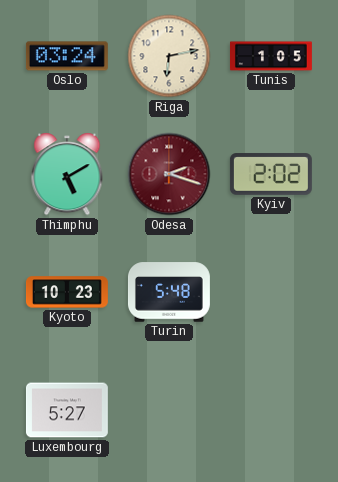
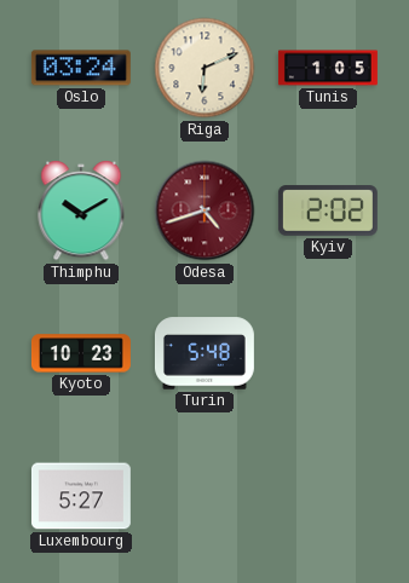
Riga: 6:13 -> 6:11 (204, 68)
Thimphu: 5:10 -> 10:10 (81, 210)
Odesa: 2:18 -> 4:42 (204, 210)
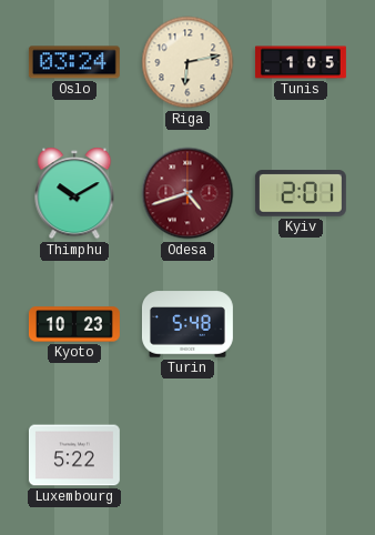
Riga: 6:11 -> 6:13 (187, 62)
Kyiv: 2:02 -> 2:01 (301, 193)
Luxembourg: 5:27 -> 5:22 (74, 455)
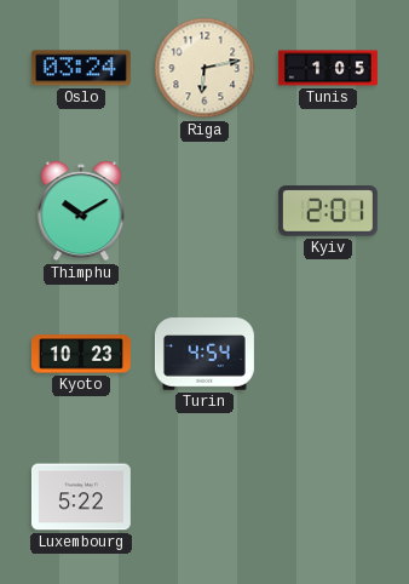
Odesa: 4:42 -> none (187, 193)
Turin: 5:48 -> 4:54 (204, 354)
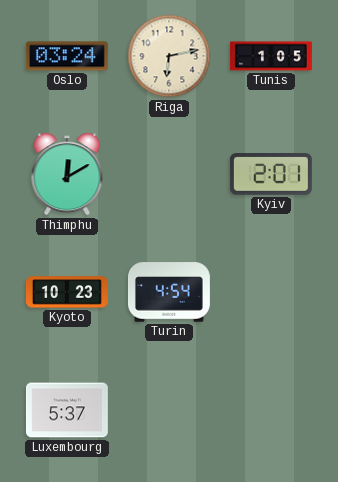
Thimphu: 10:10 -> 12:10 (67, 174)
Luxembourg: 5:22 -> 5:37 (67, 410)
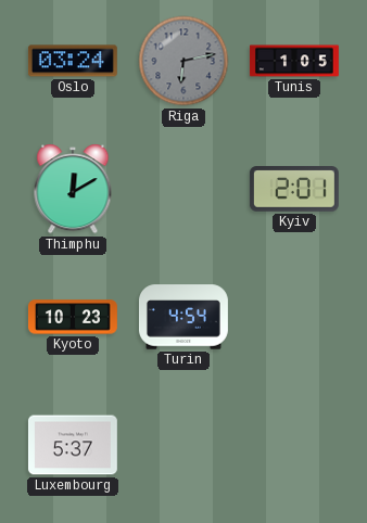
Riga dial: cream -> grey (184, 61)
